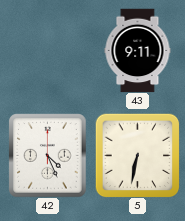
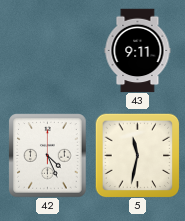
5: 6:32 -> 11:32 (137, 155)
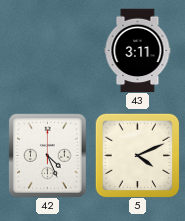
43: 9:11 -> 3:11 (138, 50)
5: 11:32 -> 4:11 (137, 155)
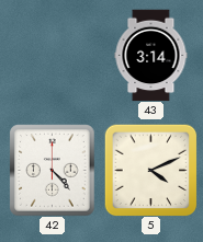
43: 3:11 -> 3:14 (151, 55)
42: 4:26 -> 4:23 (53, 170)
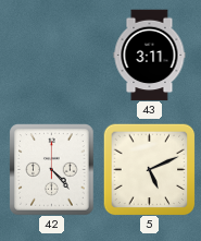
43: 3:14 -> 3:11 (150, 55)
5: 4:11 -> 5:11 (149, 169)
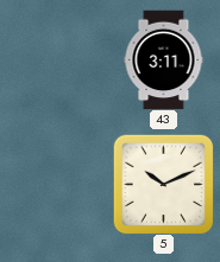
42: 4:23 -> none (52, 169)
5: 5:11 -> 10:11 (163, 184)
